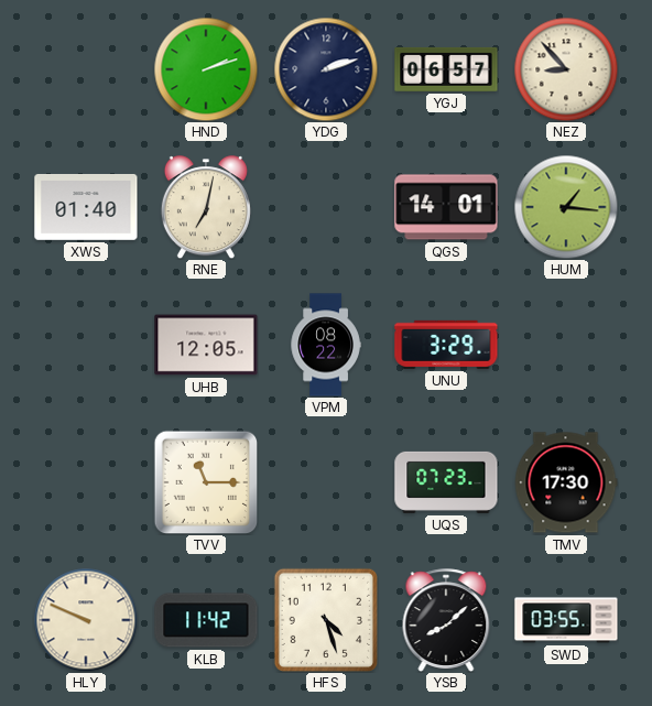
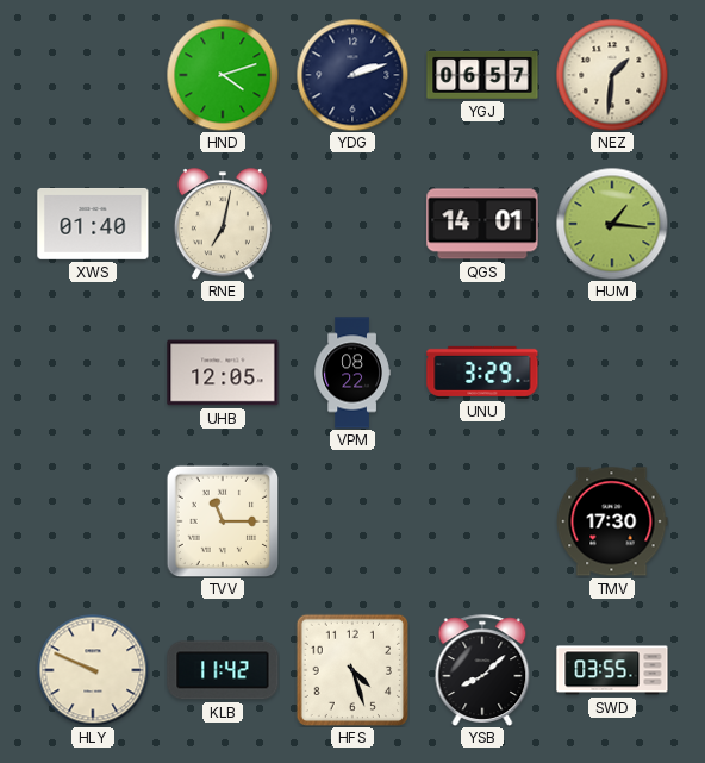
HND: 2:12 -> 4:12 (223, 75)
NEZ: 8:53 -> 1:31 (612, 75)
UQS: 07:23 -> none (446, 482)
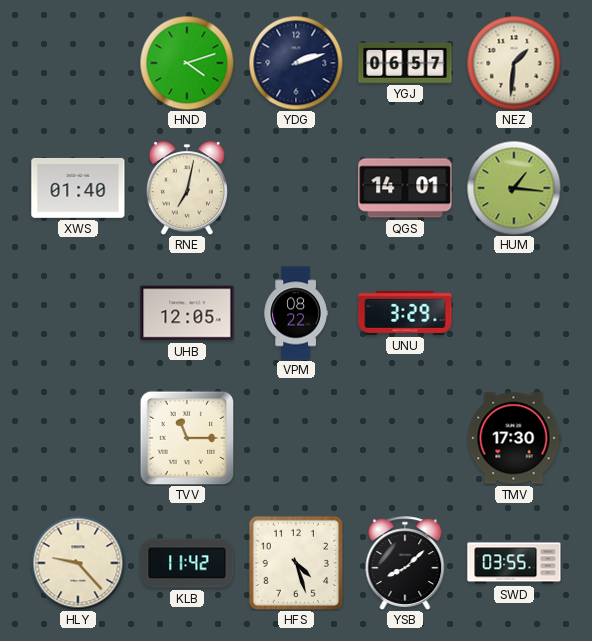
HLY: 9:49 -> 9:23 (78, 563)
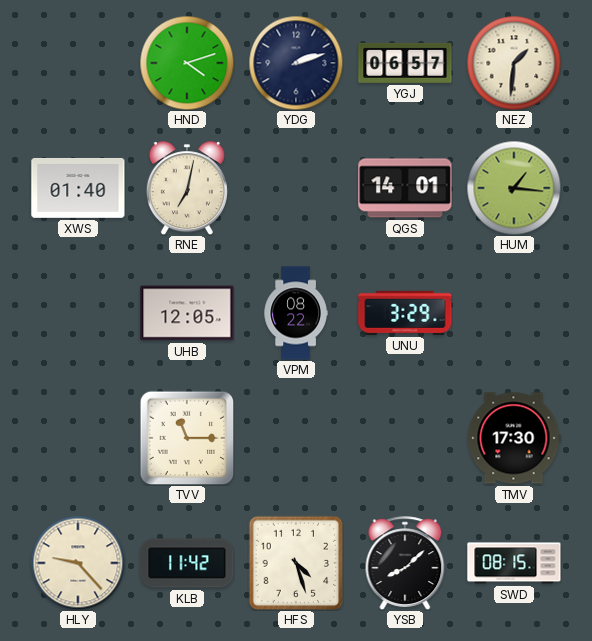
SWD: 03:55 -> 08:15 (514, 563)
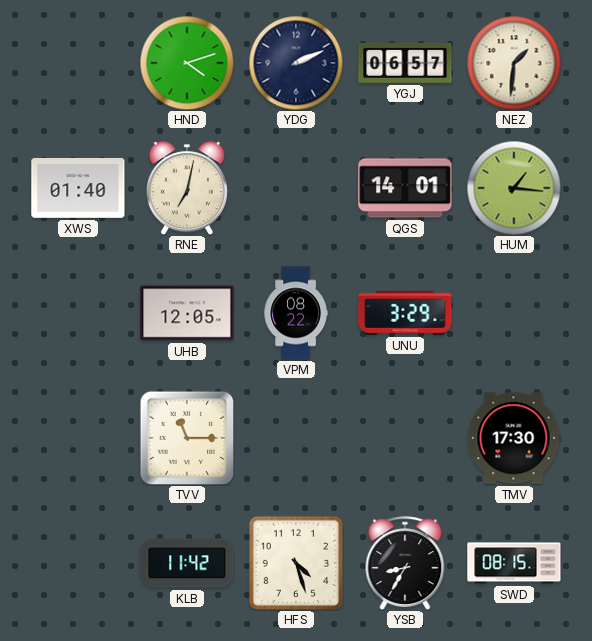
YDG: 2:12 -> 2:11 (296, 63)
HLY: 9:23 -> none (78, 563)
YSB: 8:08 -> 8:35 (405, 563)
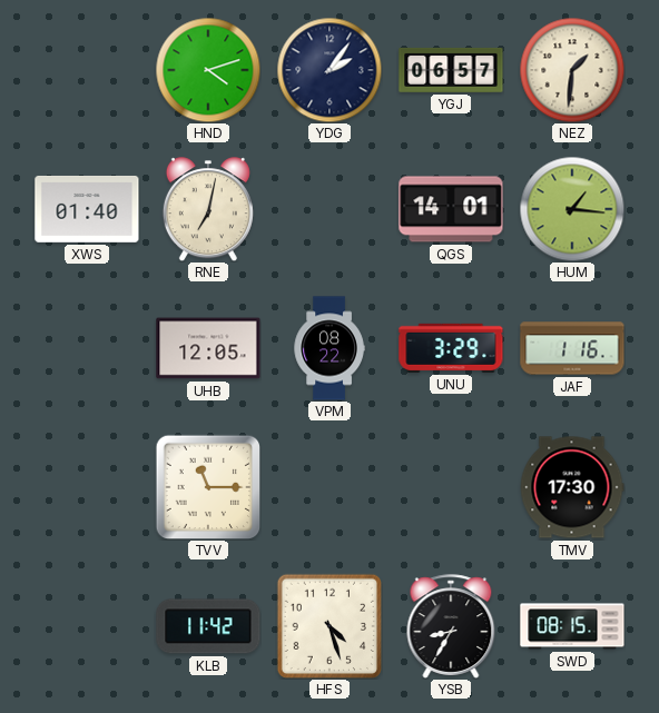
YDG: 2:11 -> 2:06 (329, 70)
JAF: none -> 1:16 (572, 348)
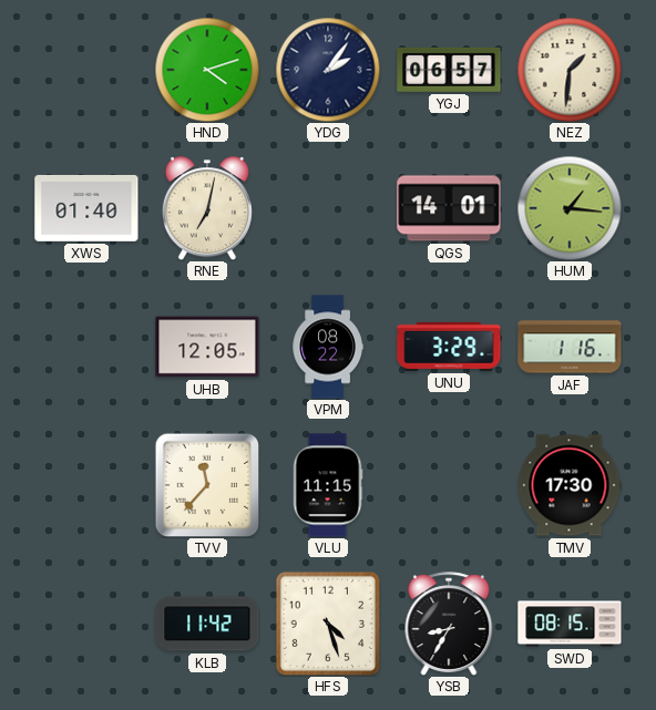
TVV: 11:15 -> 11:37 (207, 485)
VLU: none -> 11:15 (328, 485)
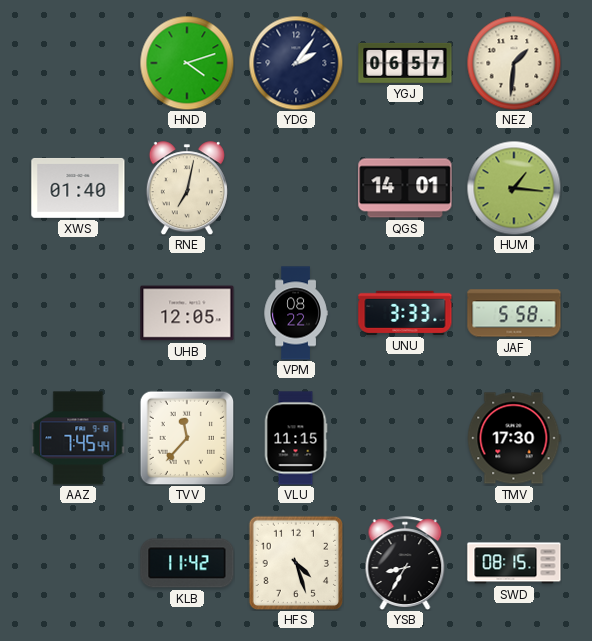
UNU: 3:29 -> 3:33 (405, 313)
JAF: 1:16 -> 5:58 (514, 313)
AAZ: none -> 7:45 (78, 438)
